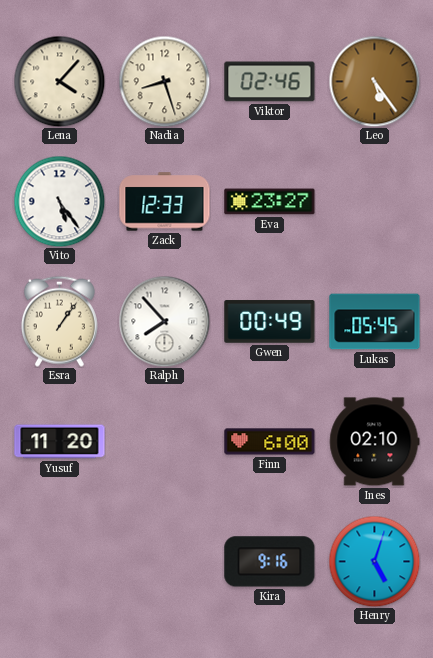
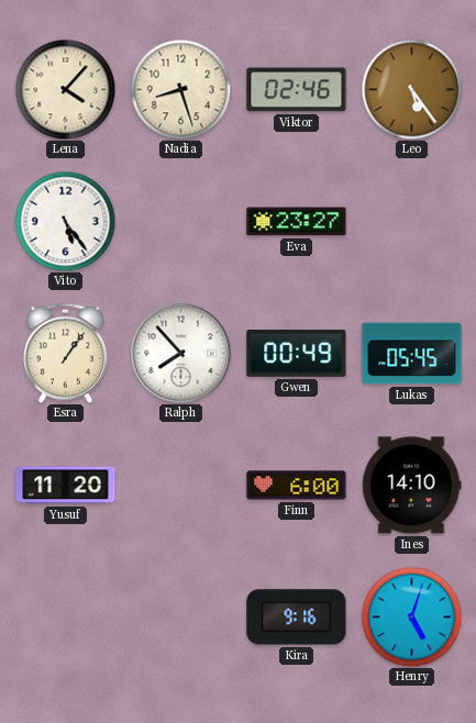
Zack: 12:33 -> none (165, 202)
Ines: 02:10 -> 14:10 (412, 486)
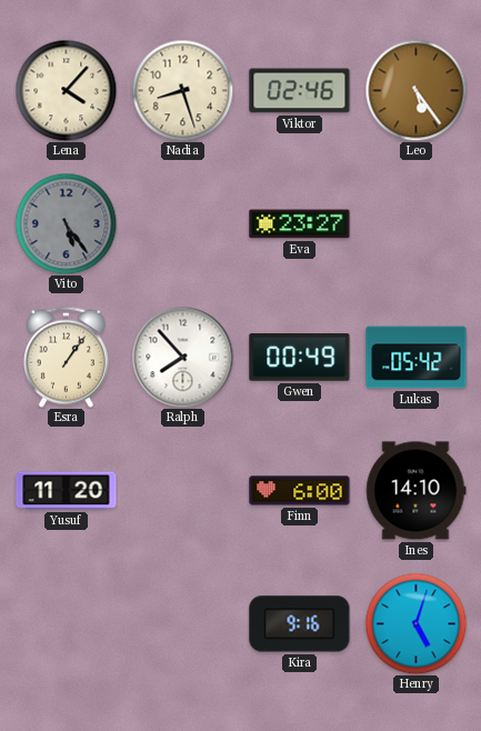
Vito dial: white -> grey (66, 223)
Lukas: 05:45 -> 05:42 (417, 358)
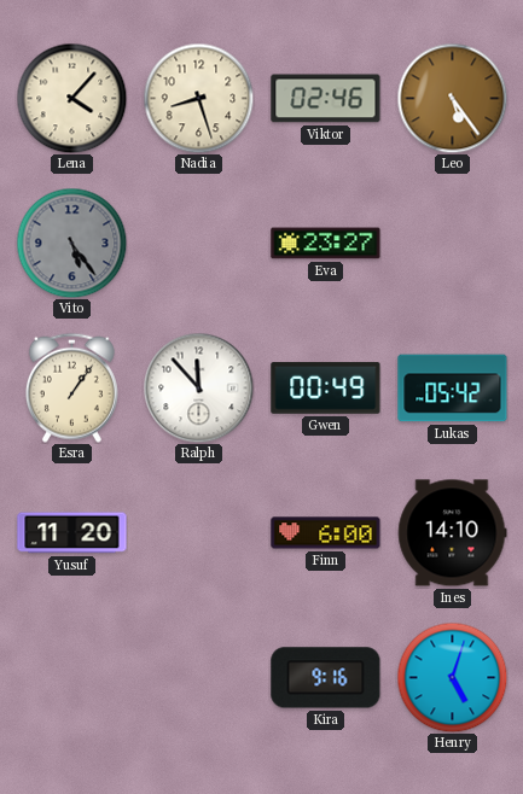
Ralph: 7:53 -> 11:53 (198, 387)
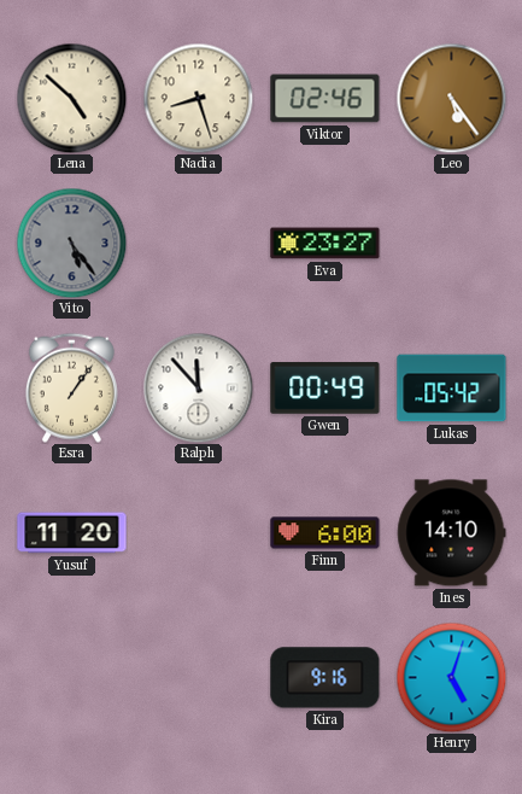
Lena: 4:07 -> 4:52 (71, 98)
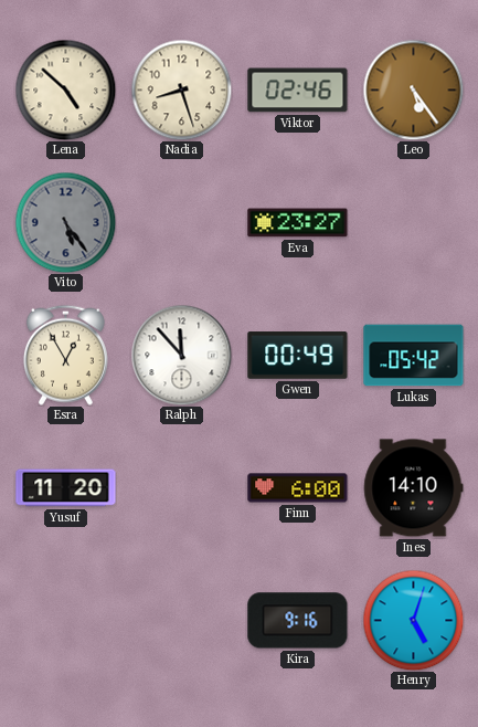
Esra: 1:06 -> 12:55 (65, 355)
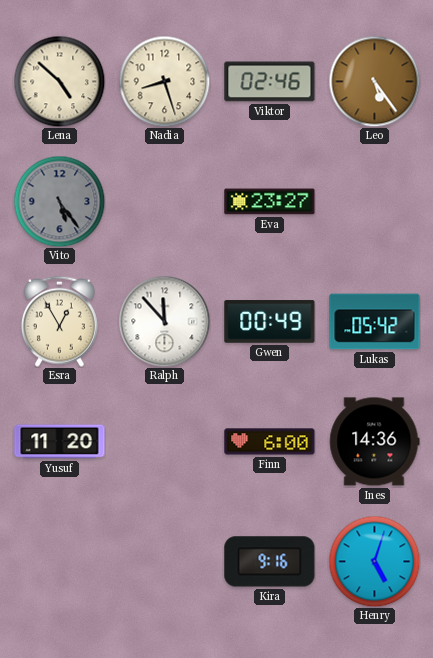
Ines: 14:10 -> 14:36 (375, 442)
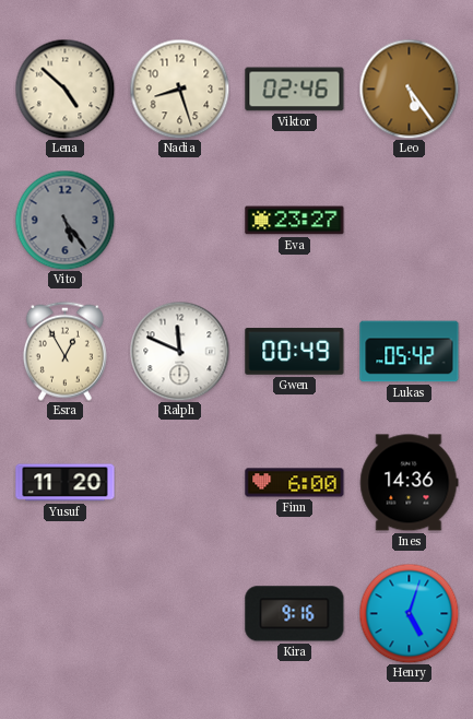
Ralph: 11:53 -> 11:49 (179, 351)
